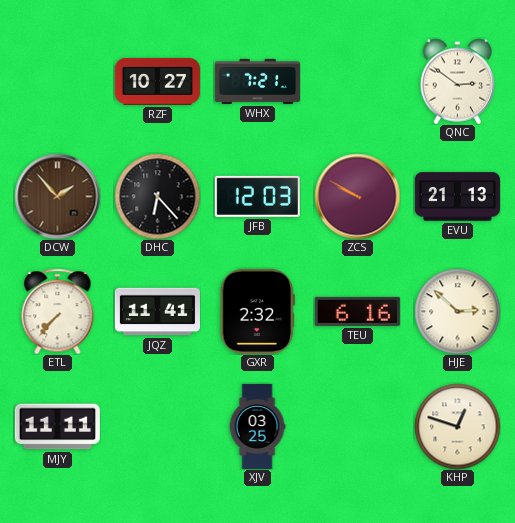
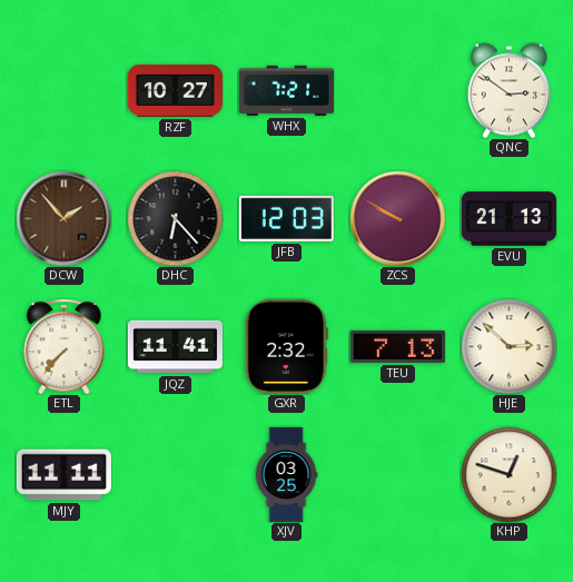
TEU: 6:16 -> 7:13 (397, 346)
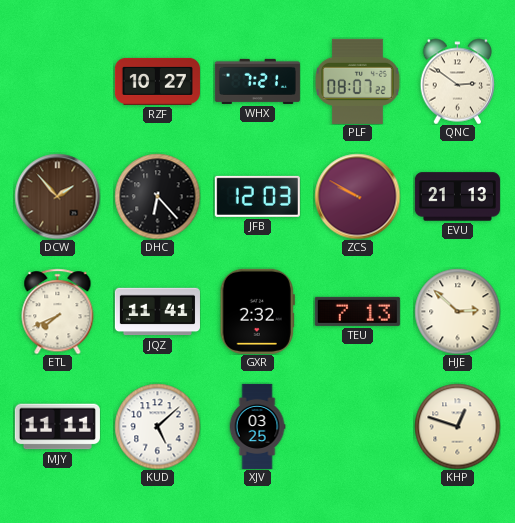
PLF: none -> 08:07 (357, 81)
ETL: 7:37 -> 7:41 (58, 311)
KUD: none -> 5:08 (157, 426)
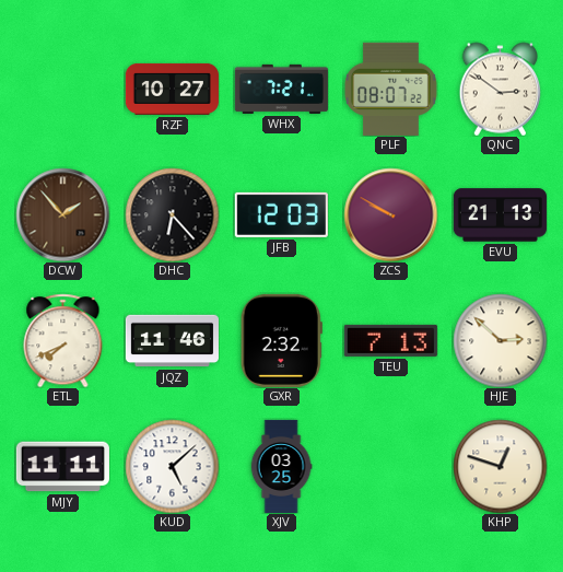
JQZ: 11:41 -> 11:46 (172, 341)
